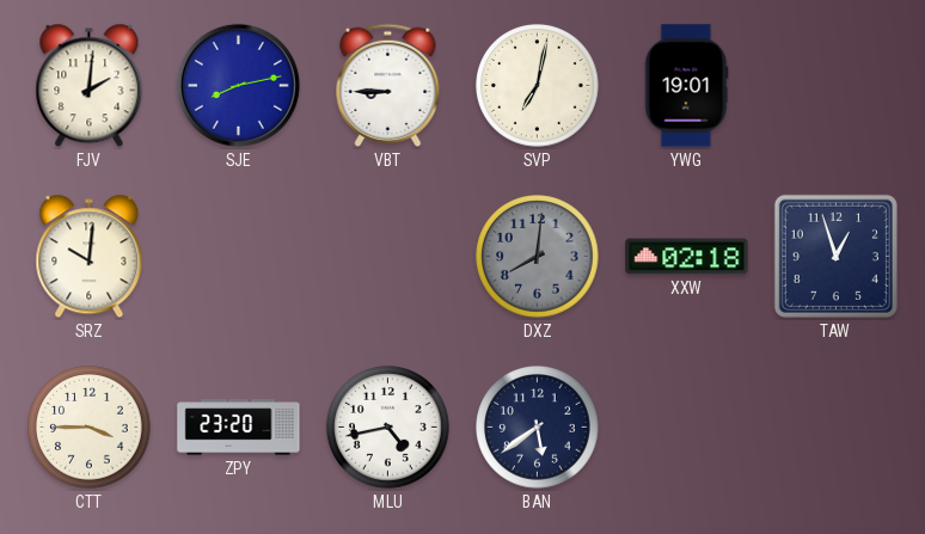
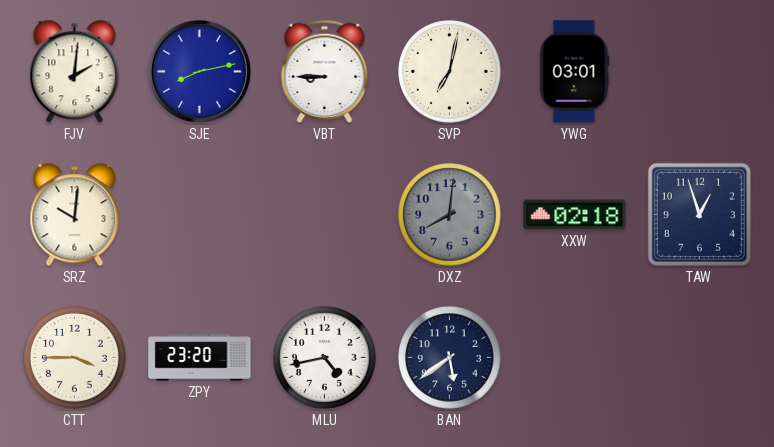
YWG: 19:01 -> 03:01 (574, 72)
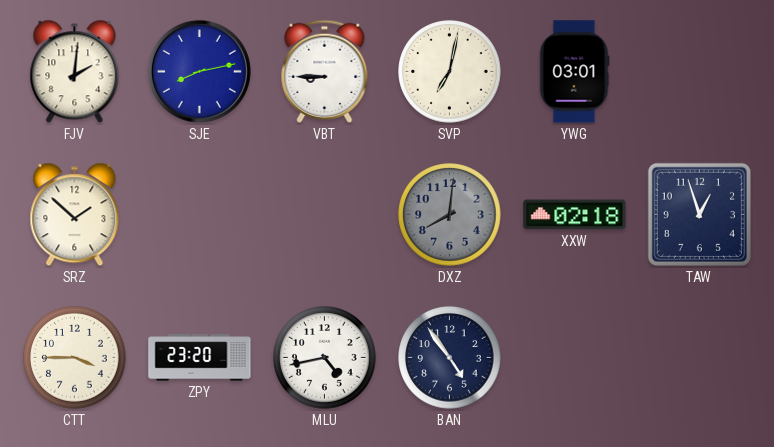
SRZ: 10:01 -> 1:52 (75, 215)
BAN: 5:39 -> 4:54 (450, 358)
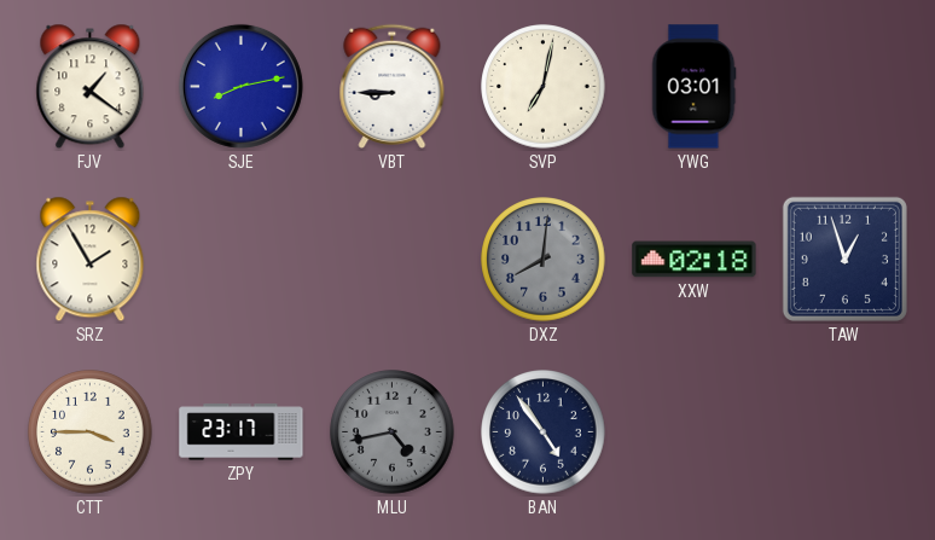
FJV: 2:01 -> 1:21 (91, 87)
SRZ: 1:52 -> 1:55 (91, 260)
ZPY: 23:20 -> 23:17 (242, 432)
MLU dial: white -> grey (393, 432)
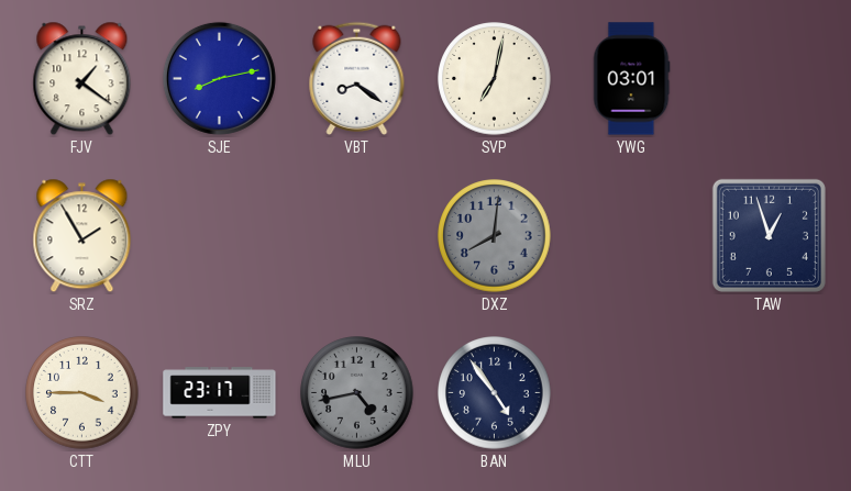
VBT: 8:45 -> 8:21 (357, 78)
XXW: 02:18 -> none (695, 260)
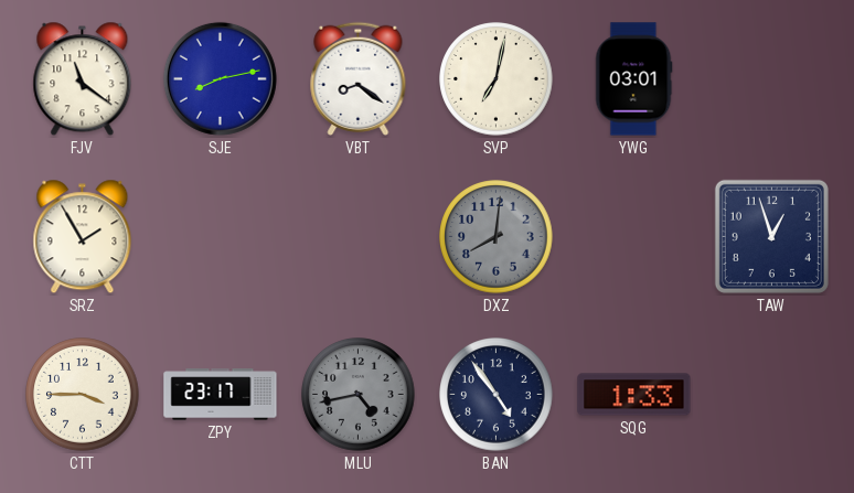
FJV: 1:21 -> 11:21 (83, 79)
SQG: none -> 1:33 (634, 395)
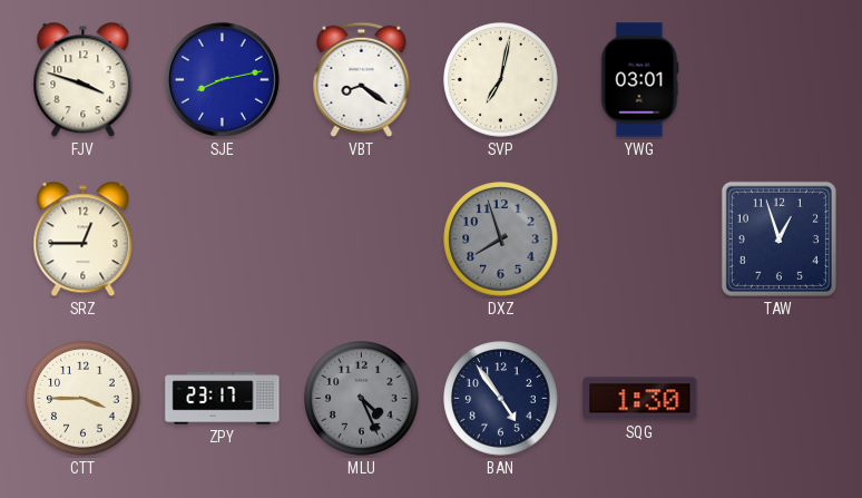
FJV: 11:21 -> 3:48 (84, 80)
SRZ: 1:55 -> 12:45 (84, 240)
DXZ: 8:01 -> 7:57 (501, 240)
MLU: 4:43 -> 4:26 (362, 399)
SQG: 1:33 -> 1:30 (640, 399)
